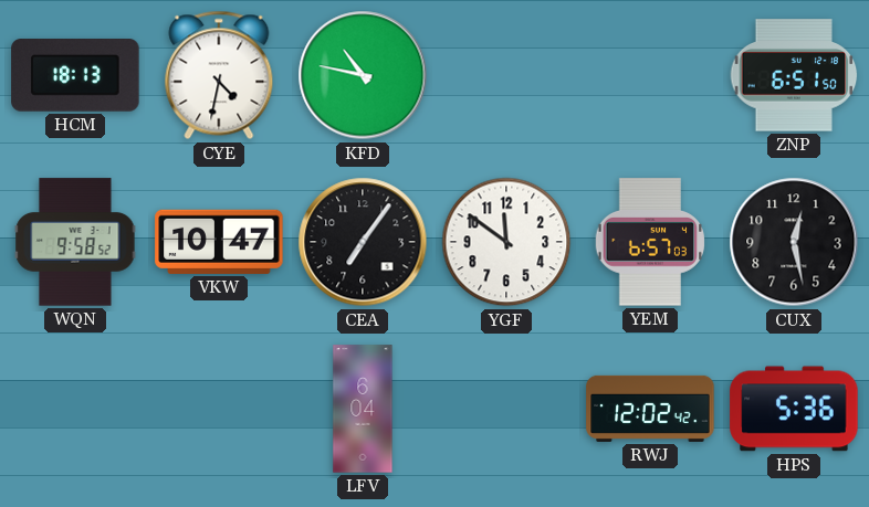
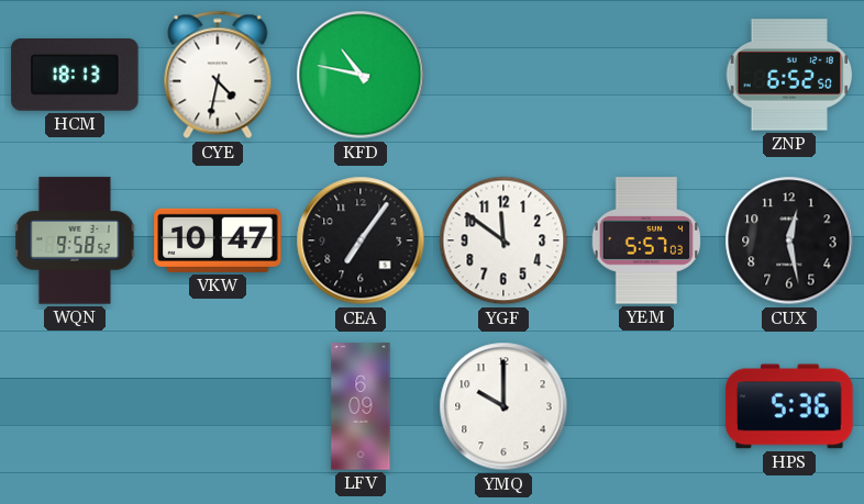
ZNP: 6:51 -> 6:52 (789, 75)
YEM: 6:57 -> 5:57 (646, 240)
LFV: 6:04 -> 6:09 (361, 406)
YMQ: none -> 10:00 (503, 406)
RWJ: 12:02 -> none (650, 409)
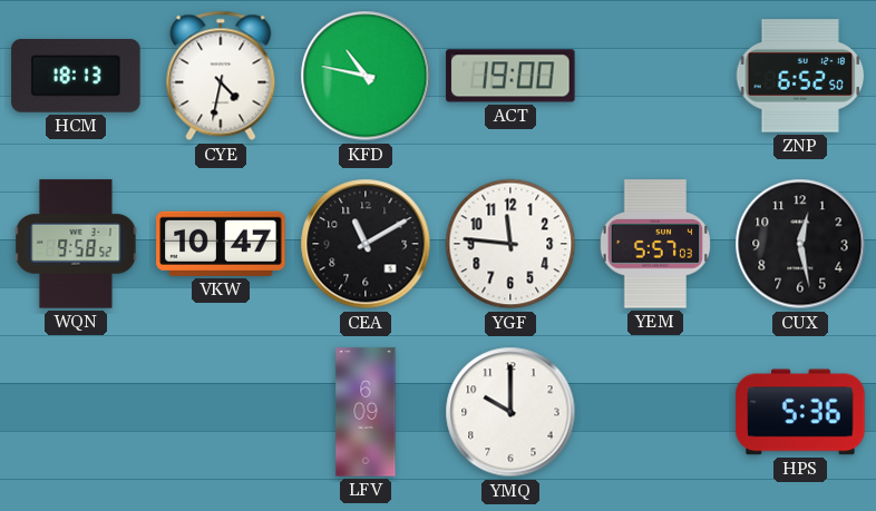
ACT: none -> 19:00 (510, 76)
CEA: 7:06 -> 11:10 (366, 244)
YGF: 11:51 -> 11:46 (510, 244)
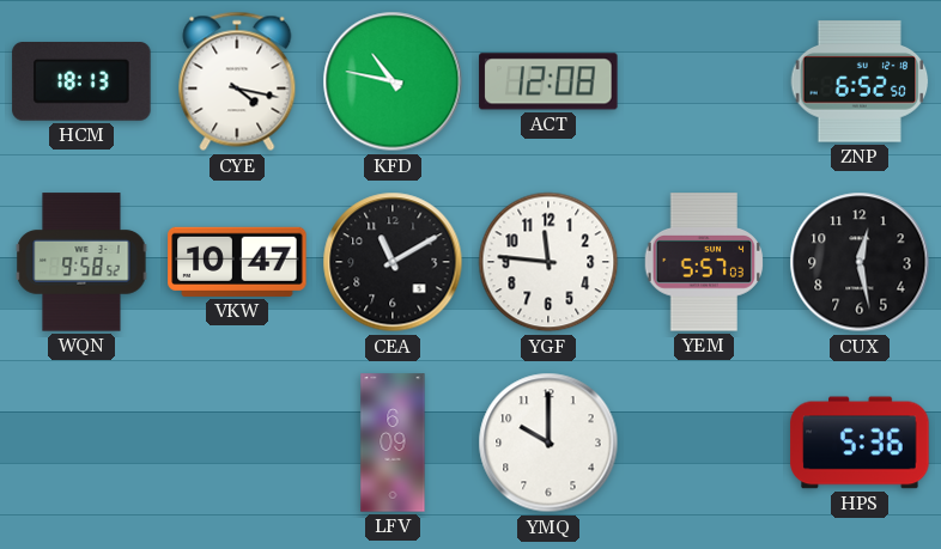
CYE: 4:32 -> 4:17 (237, 81)
ACT: 19:00 -> 12:08 (548, 81)
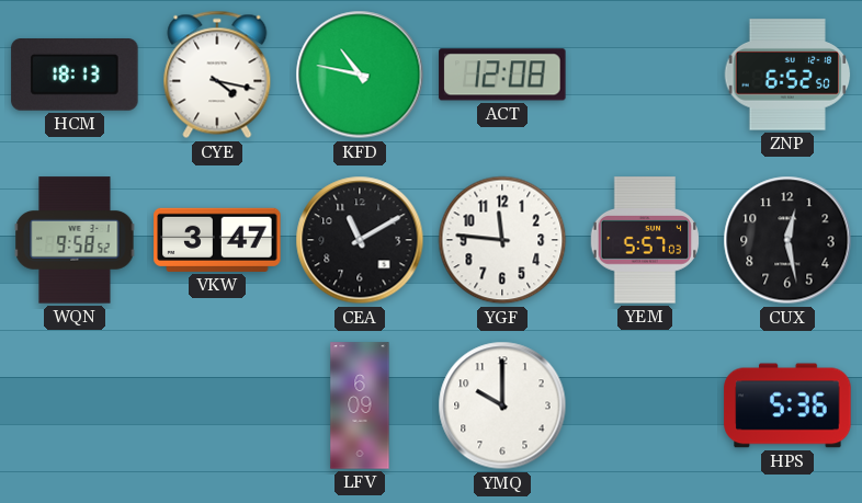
VKW: 10:47 -> 3:47 (217, 240)
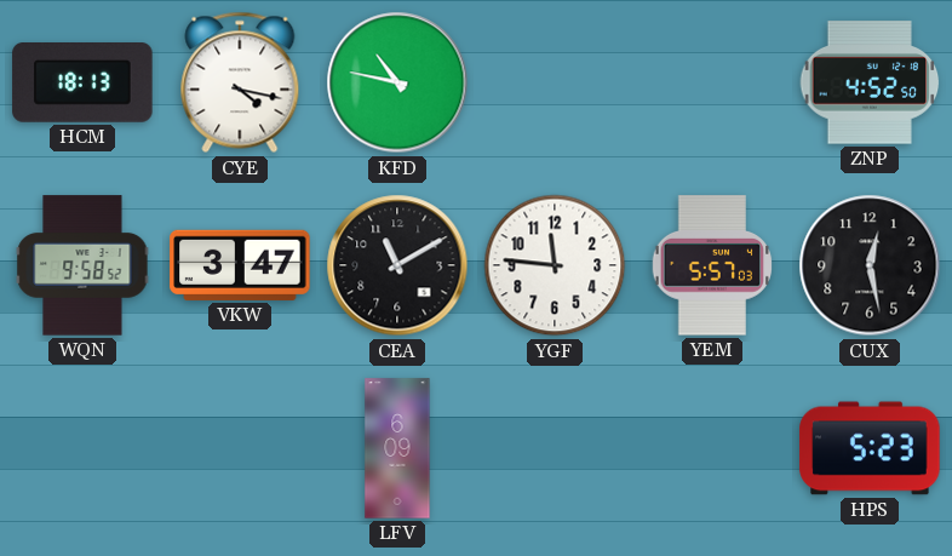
ACT: 12:08 -> none (502, 75)
ZNP: 6:52 -> 4:52 (870, 82)
YMQ: 10:00 -> none (502, 405)
HPS: 5:36 -> 5:23 (870, 448)
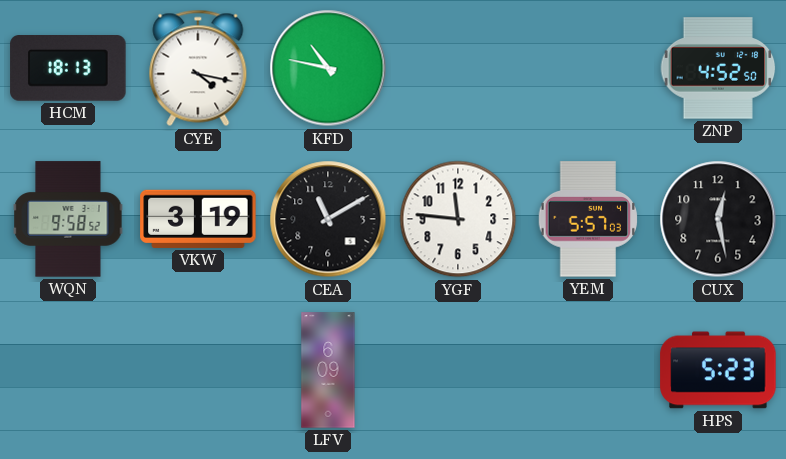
VKW: 3:47 -> 3:19 (198, 219)
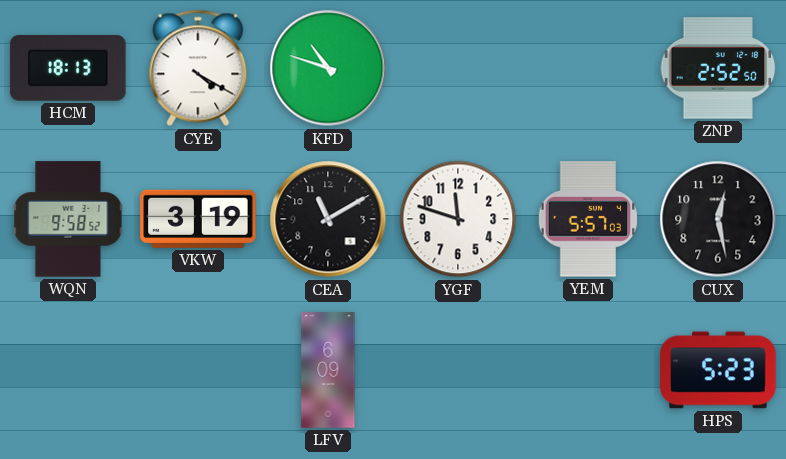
CYE: 4:17 -> 4:20 (198, 68)
KFD: 10:47 -> 10:48 (328, 68)
ZNP: 4:52 -> 2:52 (718, 68)
YGF: 11:46 -> 11:48 (458, 219)
